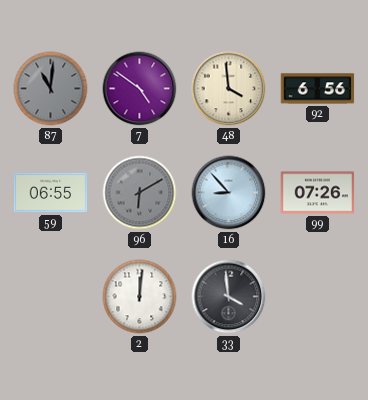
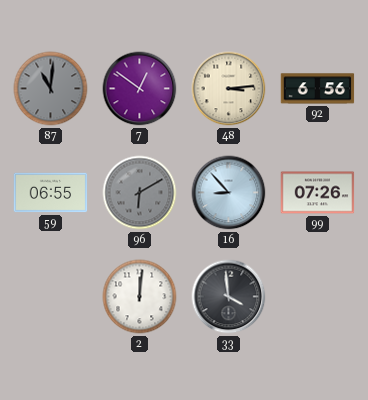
7: 4:51 -> 12:51 (140, 89)
48: 3:59 -> 3:14 (229, 89)
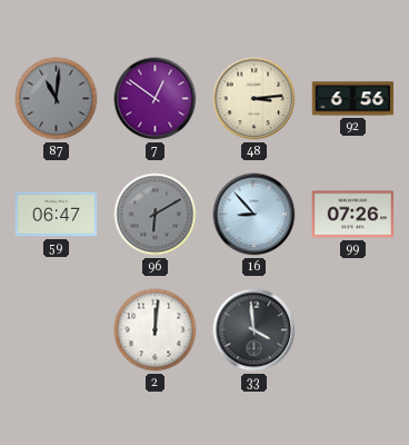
59: 06:55 -> 06:47 (57, 215)
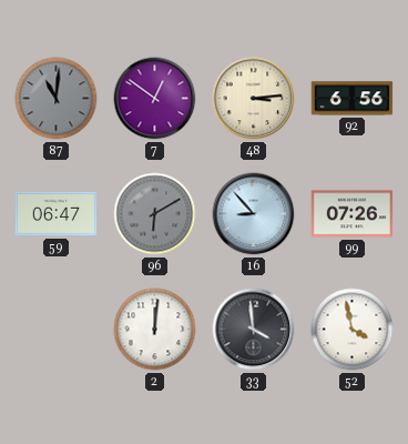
52: none -> 3:58 (353, 330)
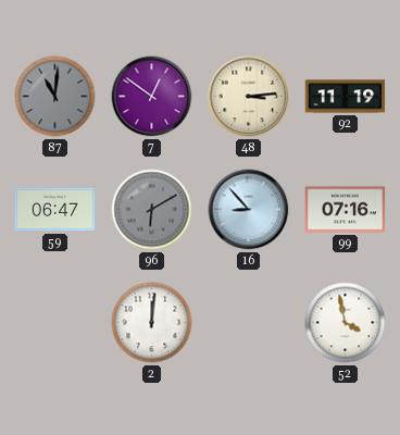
92: 6:56 -> 11:19 (346, 97)
99: 07:26 -> 07:16 (346, 210)
33: 3:59 -> none (254, 330)
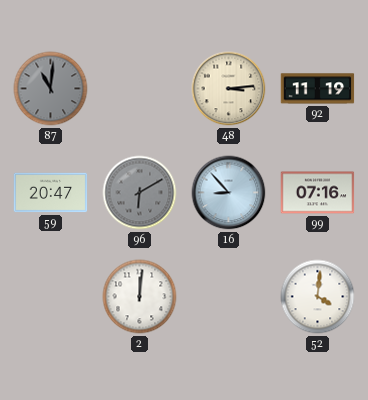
7: 12:51 -> none (152, 97)
59: 06:47 -> 20:47 (51, 193)
52: 3:58 -> 4:01 (318, 297)
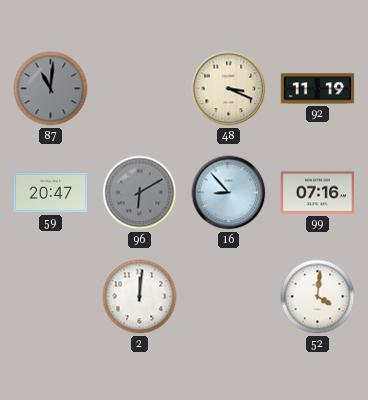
48: 3:14 -> 3:19 (229, 89)
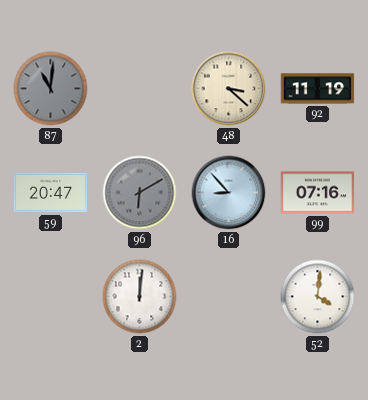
48: 3:19 -> 3:22 (229, 89)
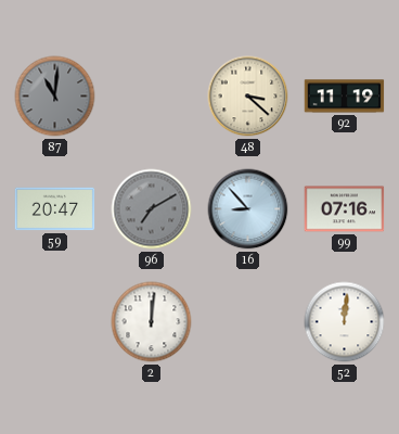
96: 6:10 -> 7:10 (152, 209)
52: 4:01 -> 12:01 (345, 322)
